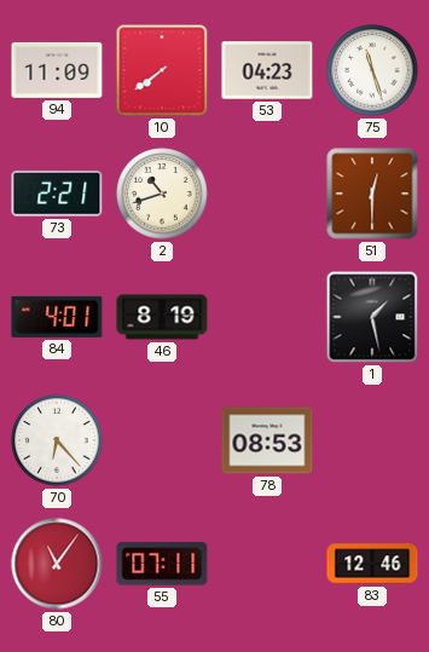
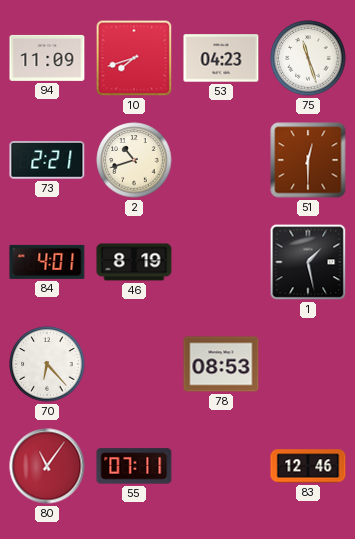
10: 7:39 -> 7:42 (134, 58)
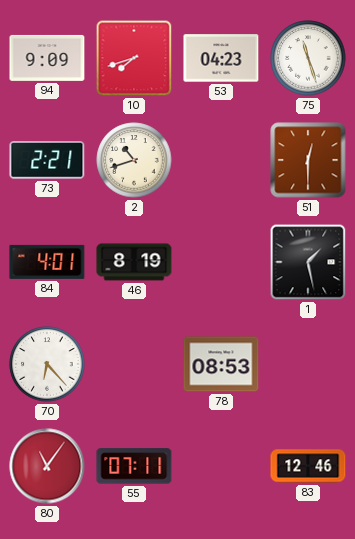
94: 11:09 -> 9:09 (47, 58)
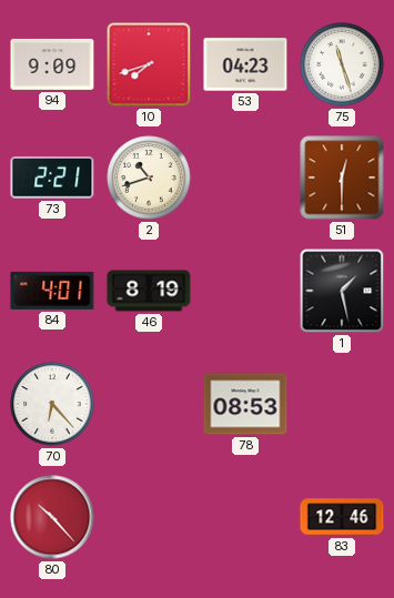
80: 11:06 -> 10:23 (52, 517)
55: 07:11 -> none (134, 466)
